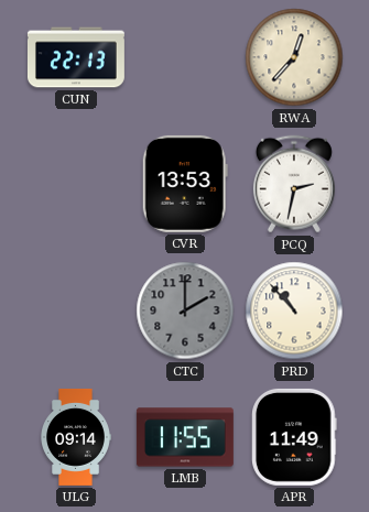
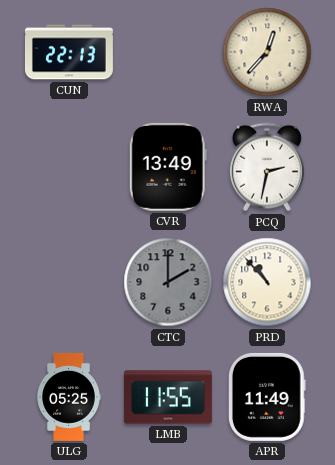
CVR: 13:53 -> 13:49 (168, 167)
ULG: 09:14 -> 05:25 (69, 397)
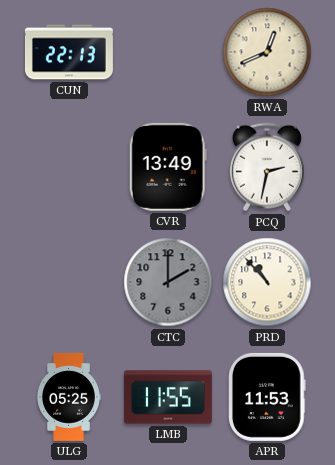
RWA: 12:37 -> 12:41 (267, 52)
APR: 11:49 -> 11:53 (268, 397)
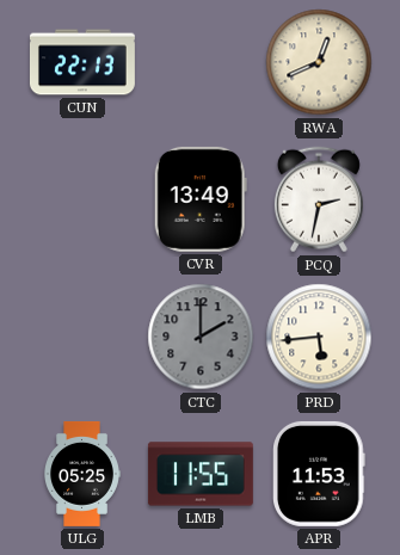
PRD: 10:53 -> 5:44 (319, 337)
